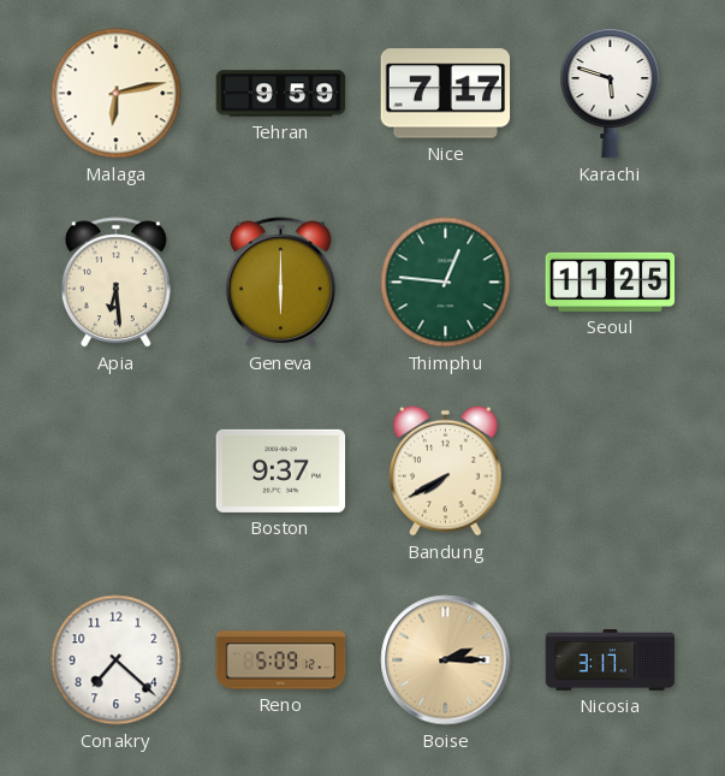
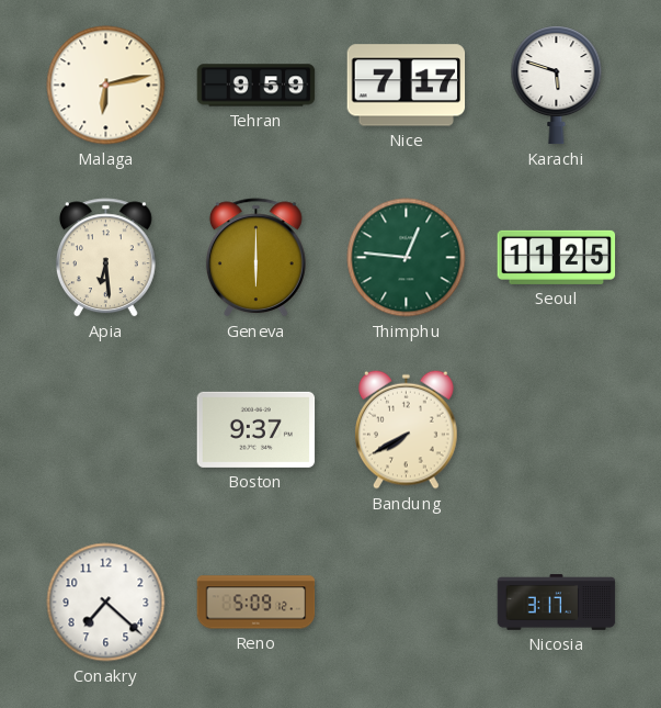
Boise: 2:15 -> none (446, 661)
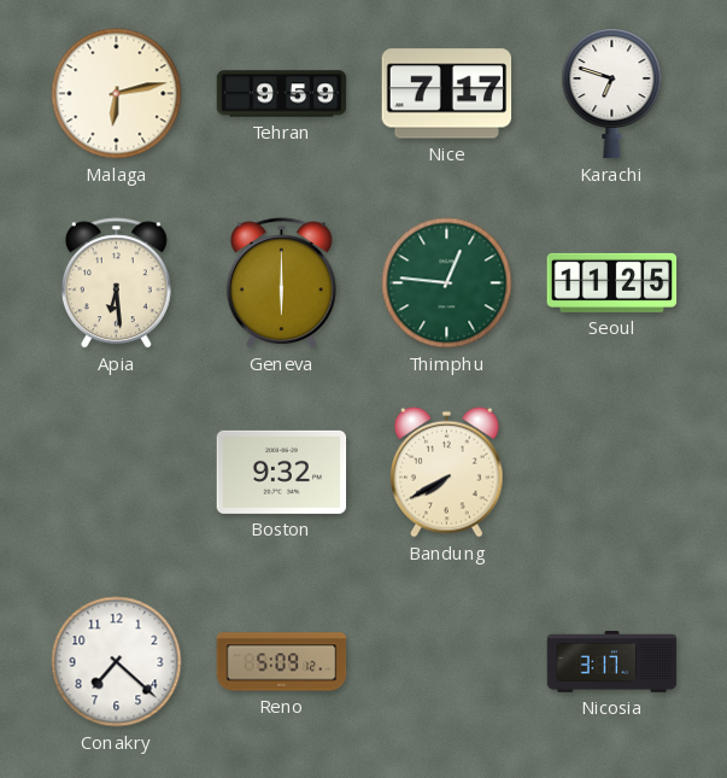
Karachi: 5:48 -> 6:48 (612, 94)
Boston: 9:37 -> 9:32 (282, 472)
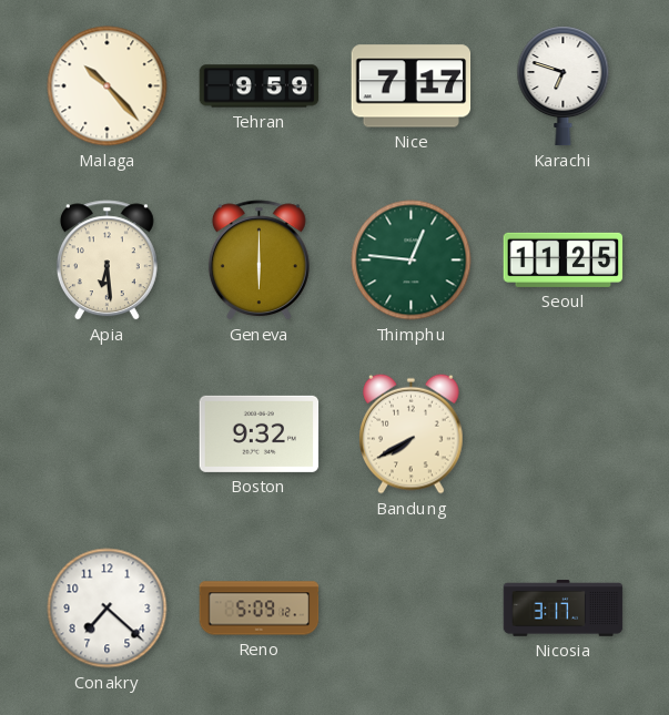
Malaga: 6:13 -> 10:23 (108, 86)
